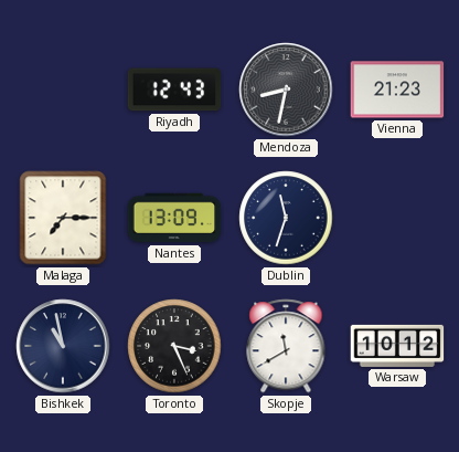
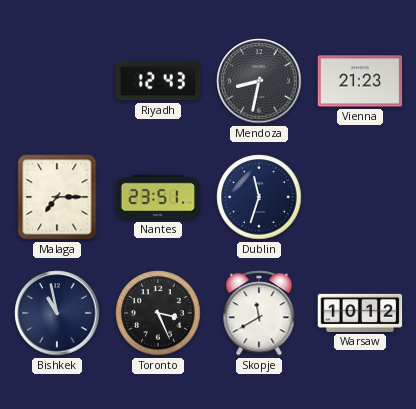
Nantes: 13:09 -> 23:51 (158, 197)
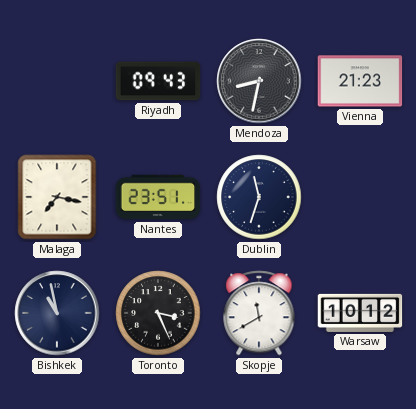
Riyadh: 12:43 -> 09:43 (158, 81)
Malaga: 7:15 -> 7:17 (57, 197)
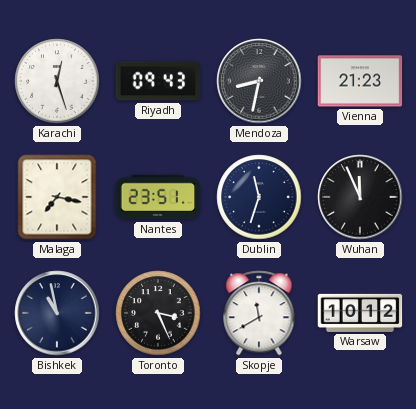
Karachi: none -> 12:27 (57, 81)
Wuhan: none -> 11:56 (360, 197)
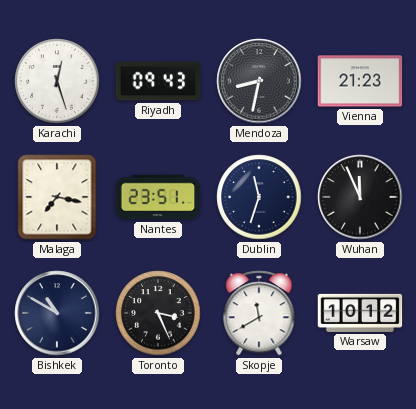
Bishkek: 10:58 -> 10:50 (57, 313)
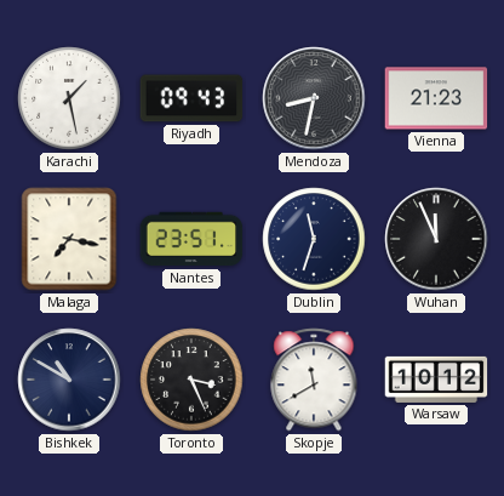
Karachi: 12:27 -> 1:28 (69, 98)
